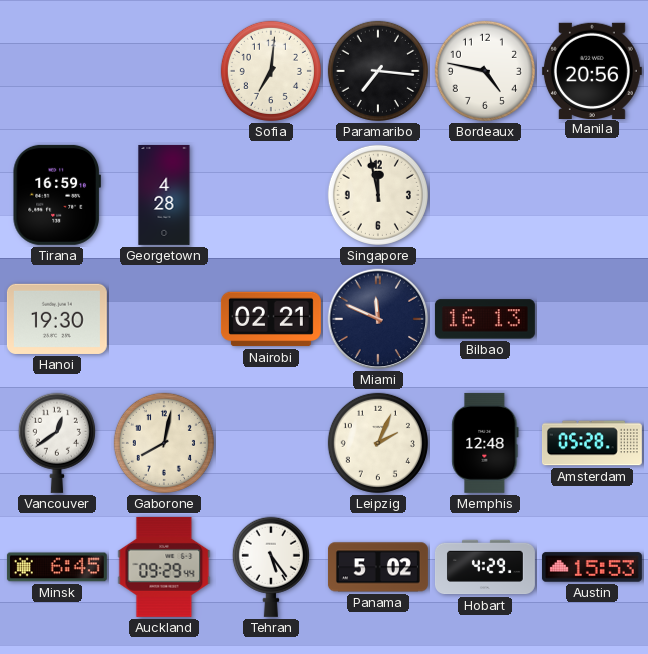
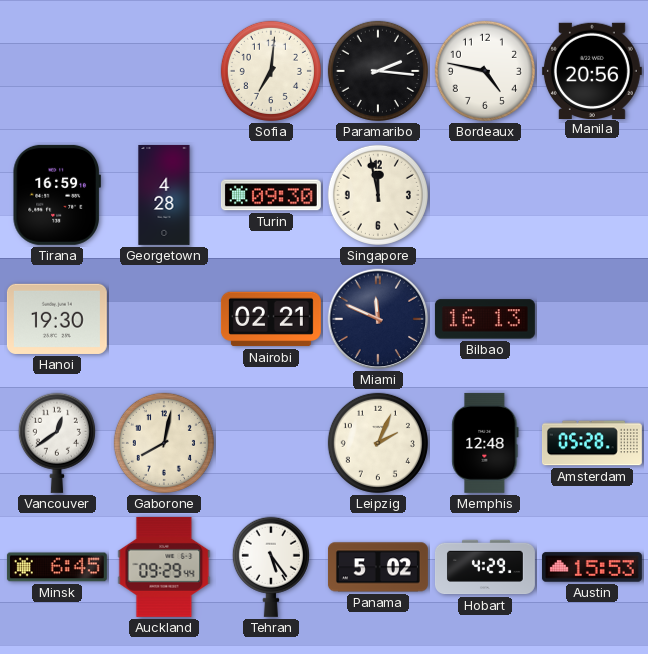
Paramaribo: 7:16 -> 2:16 (378, 71)
Turin: none -> 09:30 (271, 195)
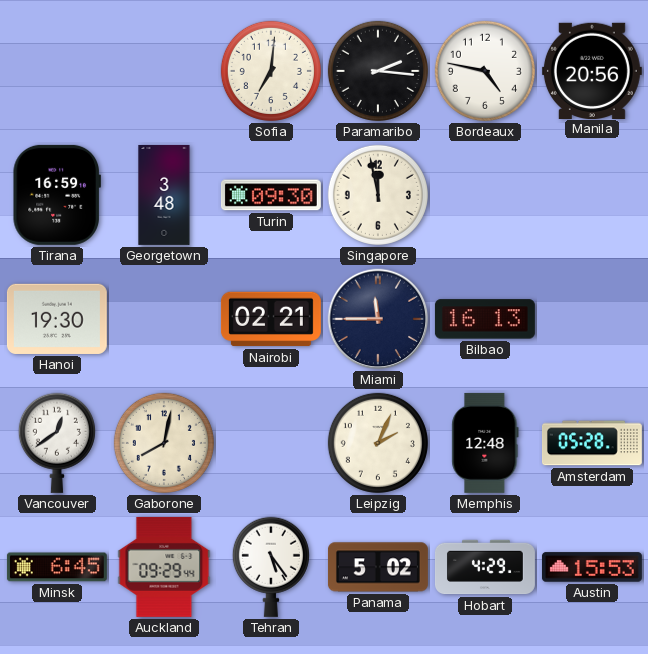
Georgetown: 4:28 -> 3:48 (164, 195)
Miami: 11:49 -> 11:45 (378, 319)
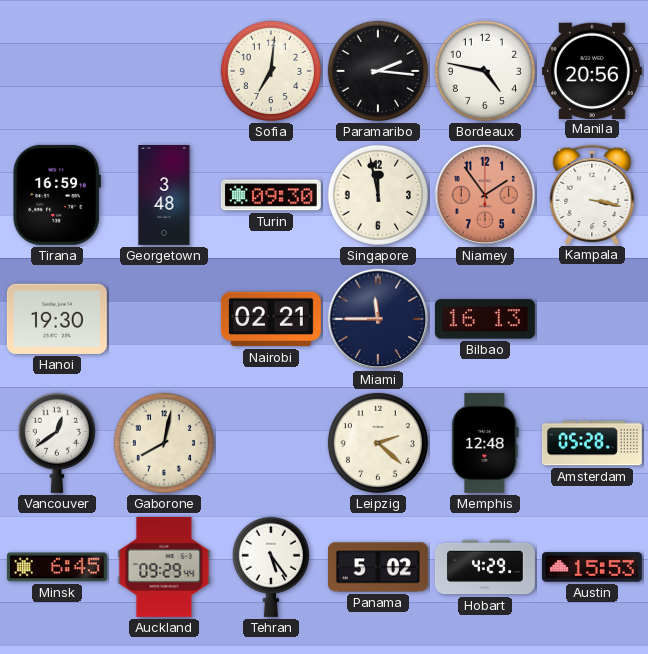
Niamey: none -> 1:54 (485, 195)
Kampala: none -> 3:17 (592, 194)
Leipzig: 2:04 -> 2:22 (378, 443)
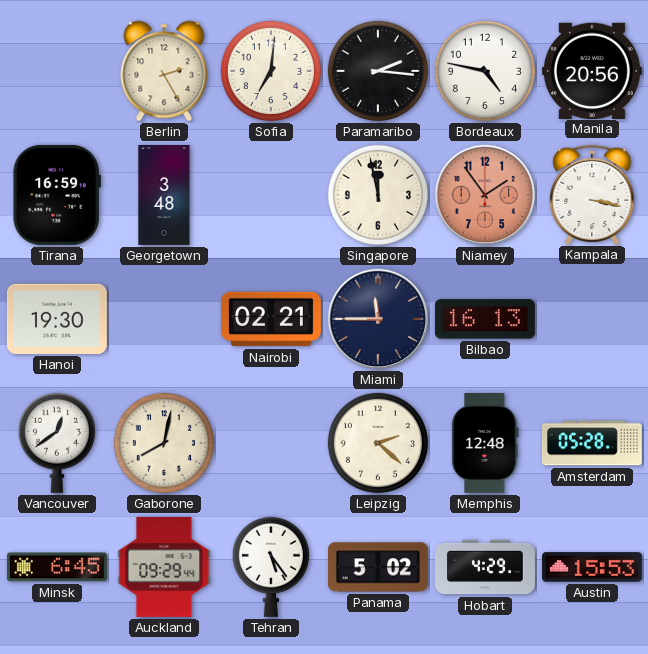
Berlin: none -> 2:25 (164, 71)
Turin: 09:30 -> none (271, 195)
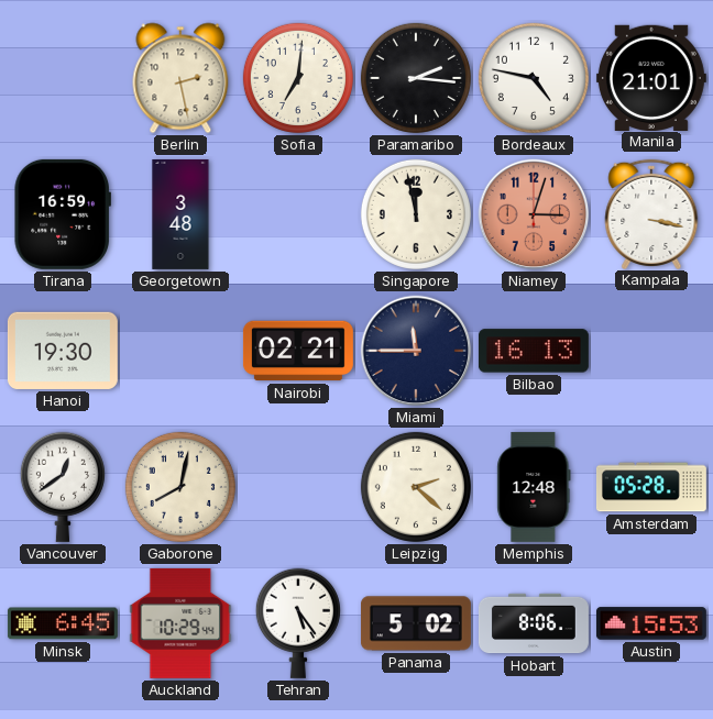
Berlin: 2:25 -> 2:28 (180, 78)
Manila: 20:56 -> 21:01 (651, 77)
Niamey: 1:54 -> 3:03 (534, 214)
Auckland: 09:29 -> 10:29 (180, 623)
Hobart: 4:29 -> 8:06 (534, 623)
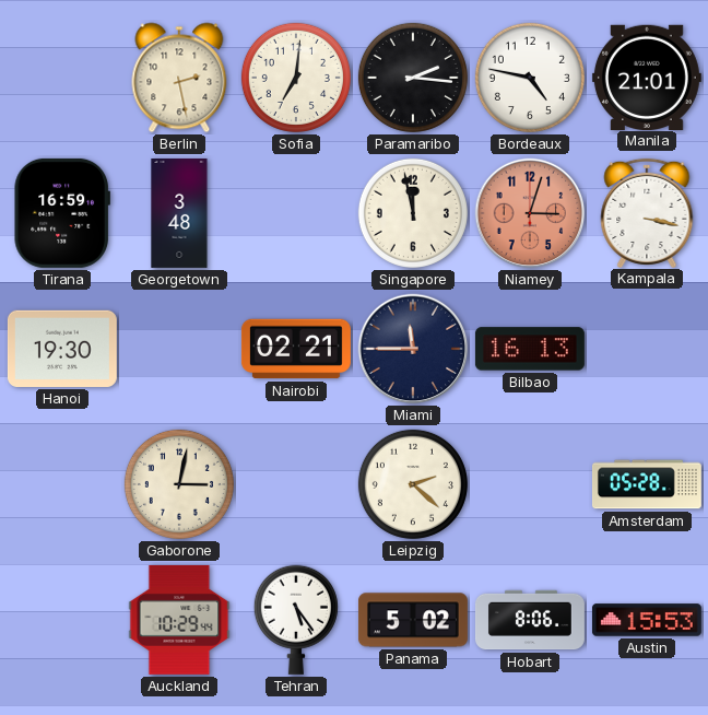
Vancouver: 12:39 -> none (63, 487)
Gaborone: 8:02 -> 3:02 (179, 484)
Memphis: 12:48 -> none (534, 487)
Minsk: 6:45 -> none (63, 623)
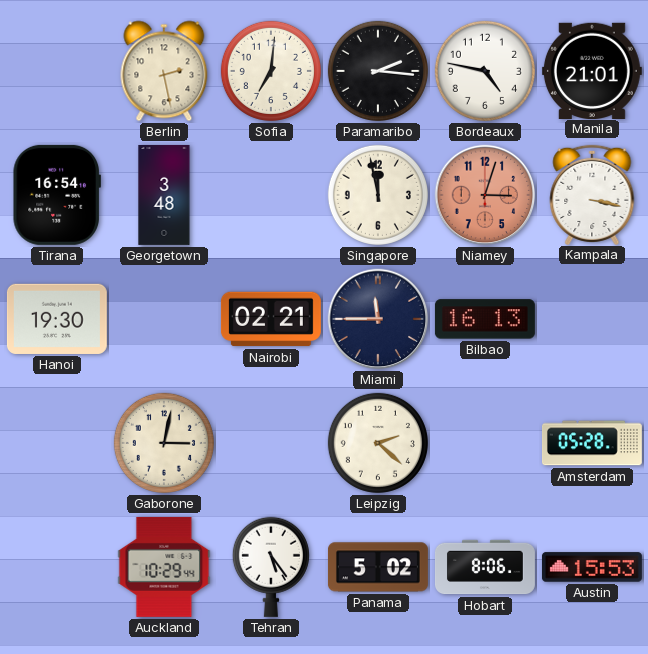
Tirana: 16:59 -> 16:54 (57, 195)
